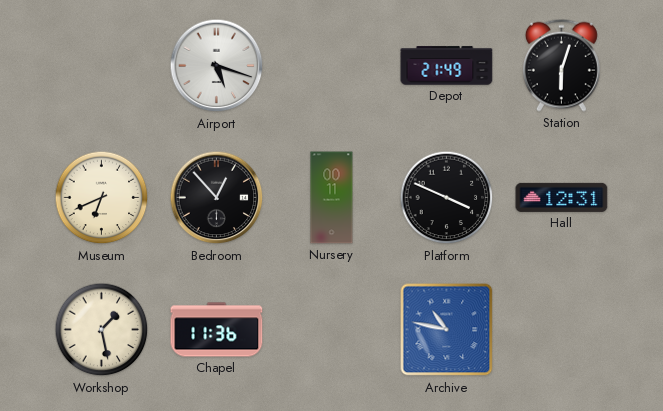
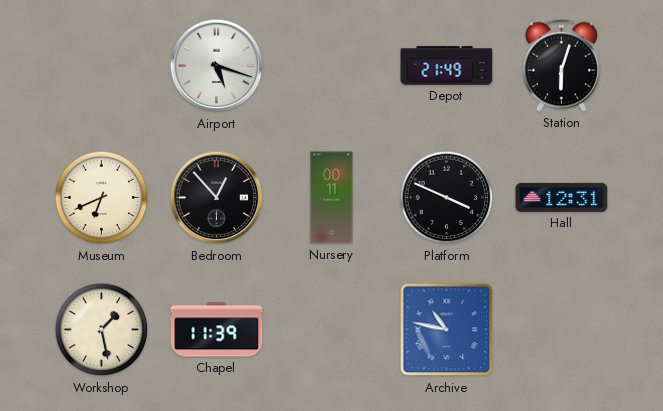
Chapel: 11:36 -> 11:39 (217, 330)
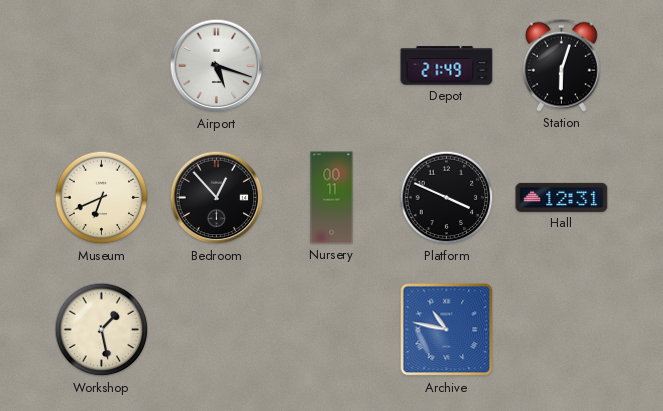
Chapel: 11:39 -> none (217, 330)
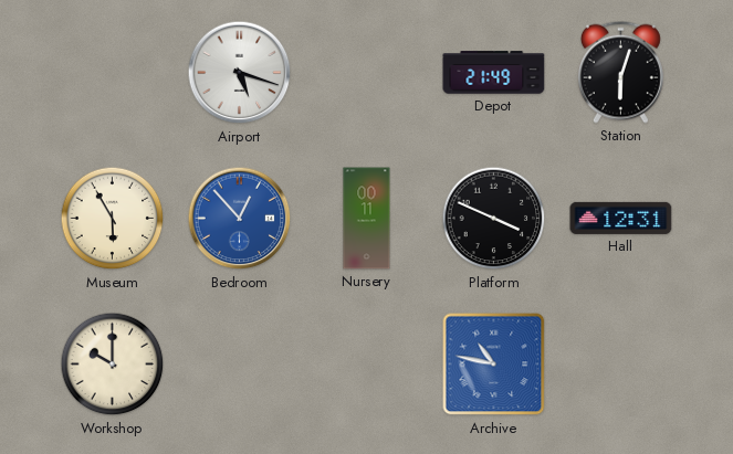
Museum: 6:41 -> 5:55 (113, 219)
Bedroom dial: black -> blue (240, 219)
Workshop: 1:28 -> 10:00 (113, 365)
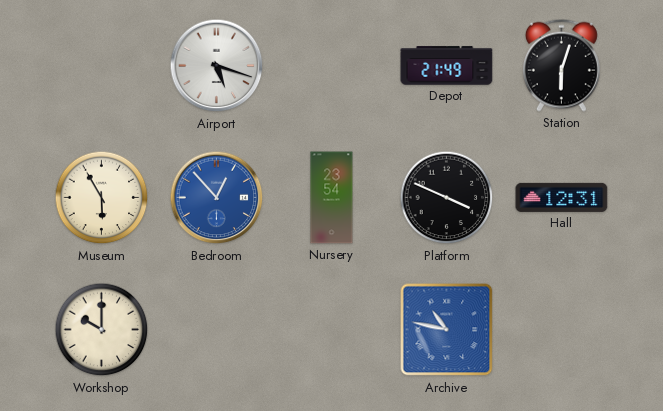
Nursery: 00:11 -> 23:54 (332, 198)
